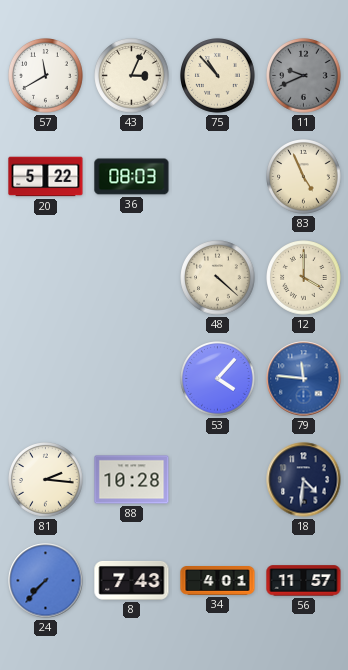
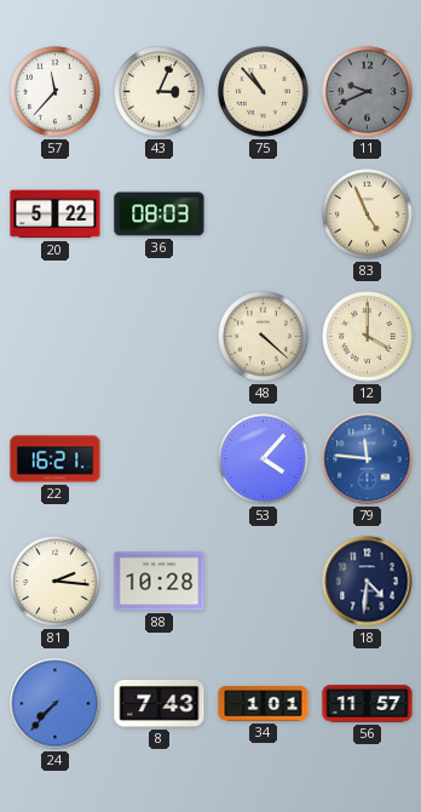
57: 11:40 -> 11:37 (56, 92)
22: none -> 16:21 (56, 459)
34: 4:01 -> 1:01 (264, 704)
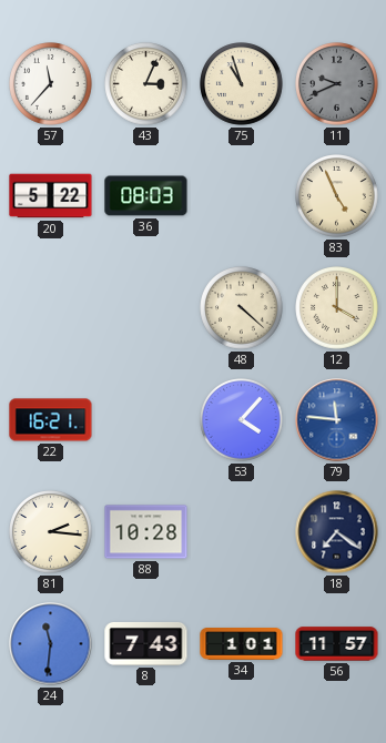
75: 10:53 -> 10:57 (242, 84)
18: 4:31 -> 7:21 (337, 532)
24: 7:37 -> 11:31 (51, 644)
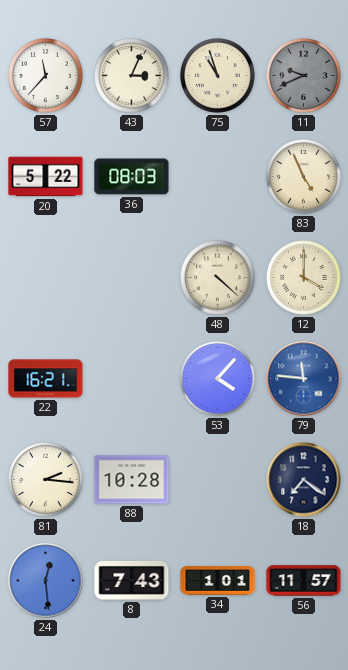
24: 11:31 -> 12:29 (46, 581)
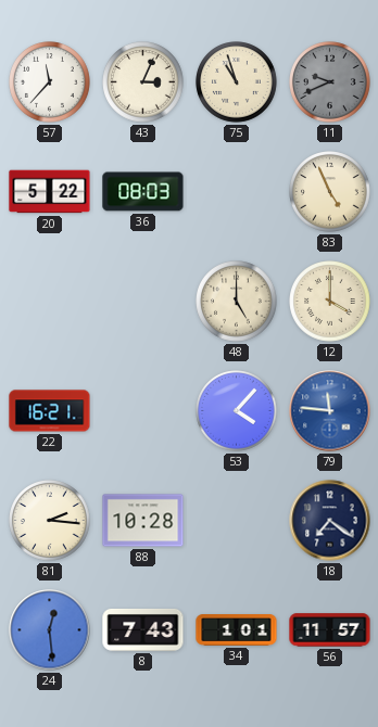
48: 4:22 -> 5:00 (237, 302)
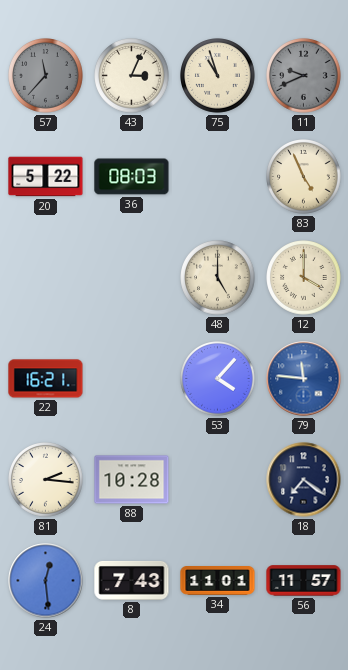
57 dial: white -> grey (46, 76)
34: 1:01 -> 11:01 (218, 581)
